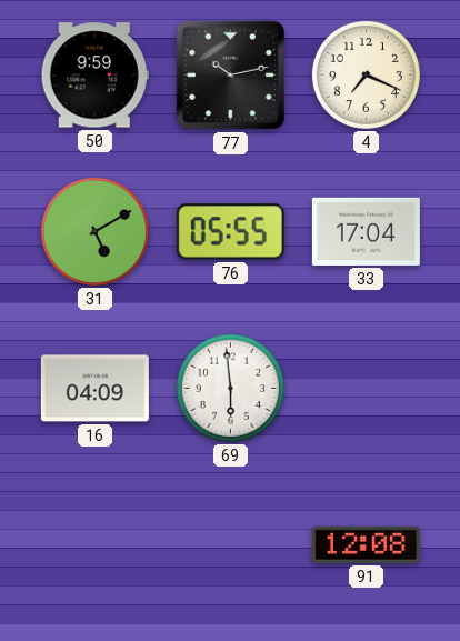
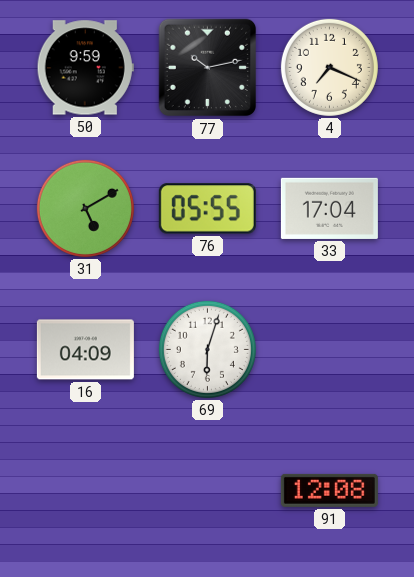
69: 5:59 -> 6:03 (207, 349)
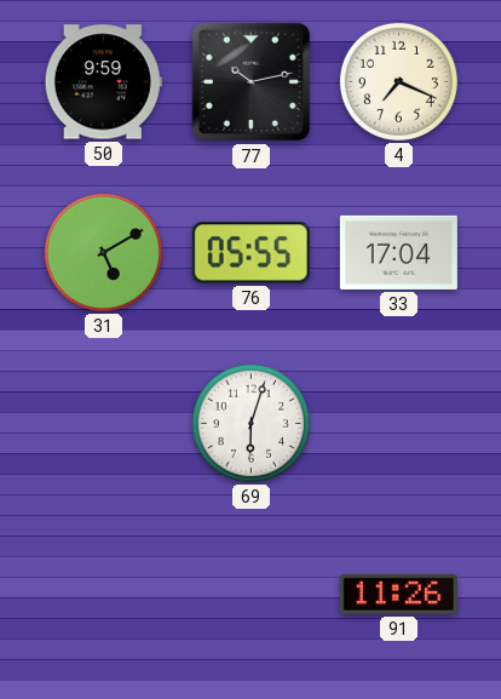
16: 04:09 -> none (85, 350)
91: 12:08 -> 11:26 (398, 594)
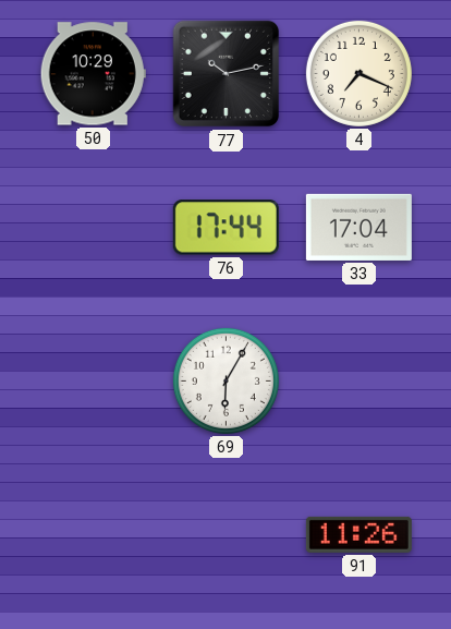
50: 9:59 -> 10:29 (93, 74)
31: 5:10 -> none (103, 252)
76: 05:55 -> 17:44 (225, 228)
69: 6:03 -> 6:05 (225, 380)
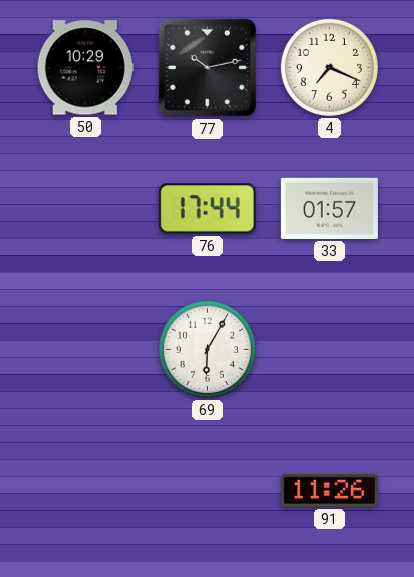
33: 17:04 -> 01:57 (329, 208)
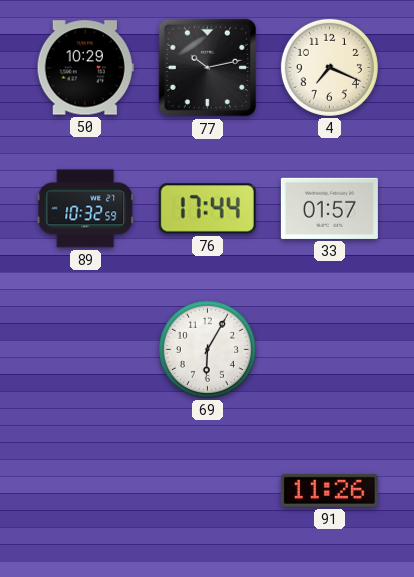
89: none -> 10:32 (86, 209)
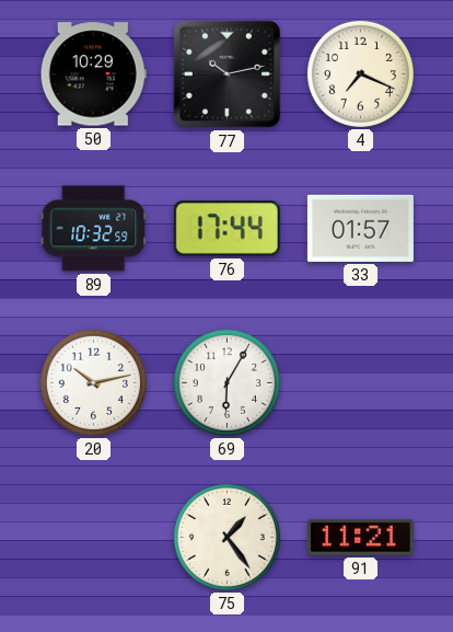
20: none -> 10:13 (93, 382)
75: none -> 1:24 (226, 537)
91: 11:26 -> 11:21 (360, 537)
